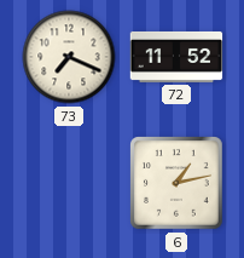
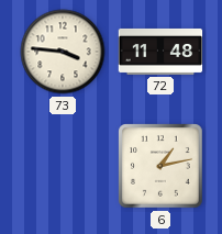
73: 7:19 -> 3:46 (63, 52)
72: 11:52 -> 11:48 (160, 52)
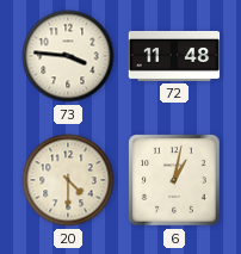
20: none -> 4:30 (68, 180)
6: 1:13 -> 1:02 (174, 180)
